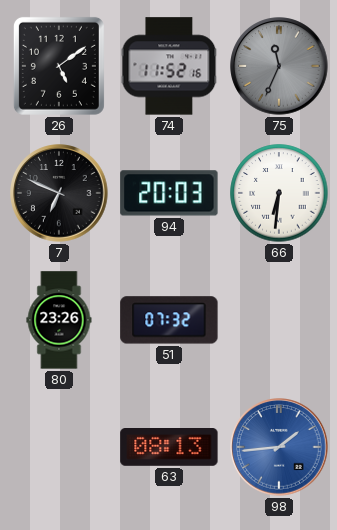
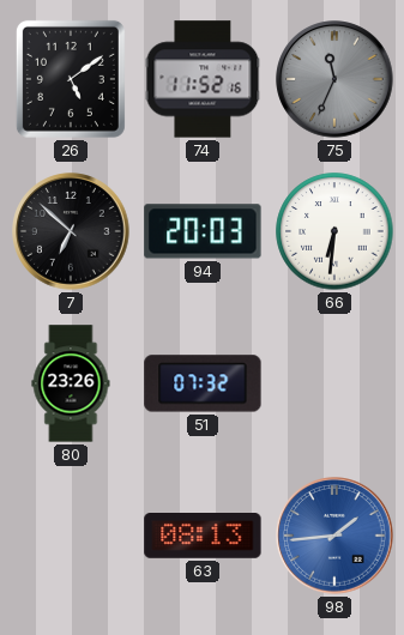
7: 6:49 -> 6:52 (71, 231)
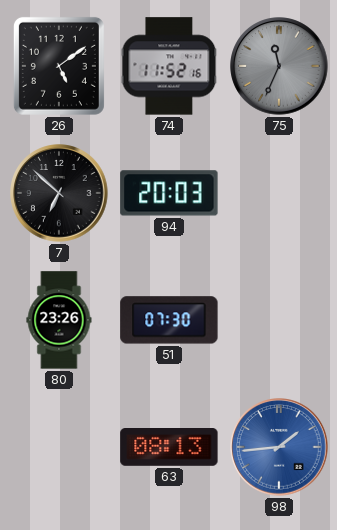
66: 6:31 -> none (334, 231)
51: 07:32 -> 07:30 (169, 320)
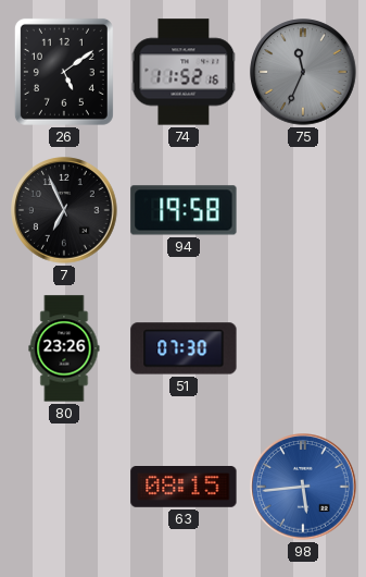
7: 6:52 -> 6:56 (64, 210)
94: 20:03 -> 19:58 (184, 210)
63: 08:13 -> 08:15 (184, 488)
98: 1:44 -> 5:44 (303, 487)
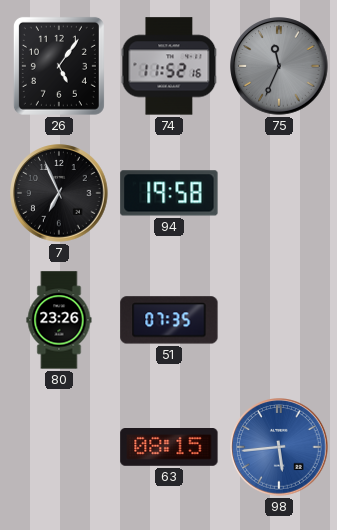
26: 5:09 -> 5:06 (59, 66)
51: 07:30 -> 07:35 (169, 320)
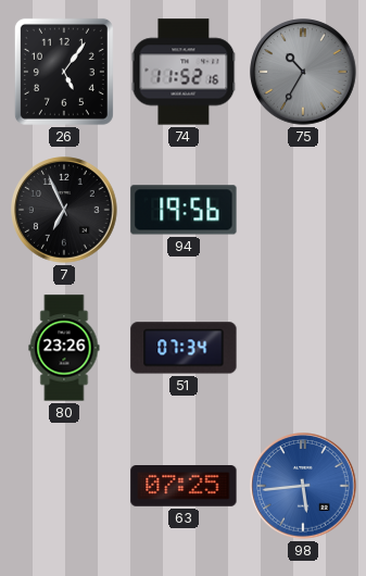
75: 11:34 -> 10:35 (303, 72)
94: 19:58 -> 19:56 (184, 210)
51: 07:35 -> 07:34 (184, 348)
63: 08:15 -> 07:25 (184, 487)
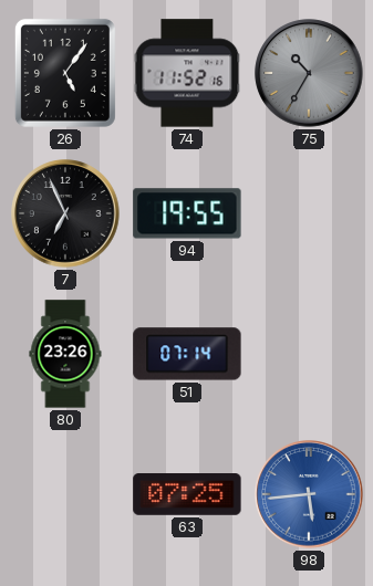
94: 19:56 -> 19:55 (187, 213)
51: 07:34 -> 07:14 (187, 354)
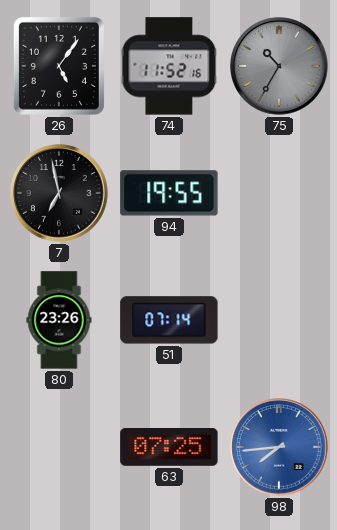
7: 6:56 -> 6:58 (59, 193)
98: 5:44 -> 7:44 (279, 447)
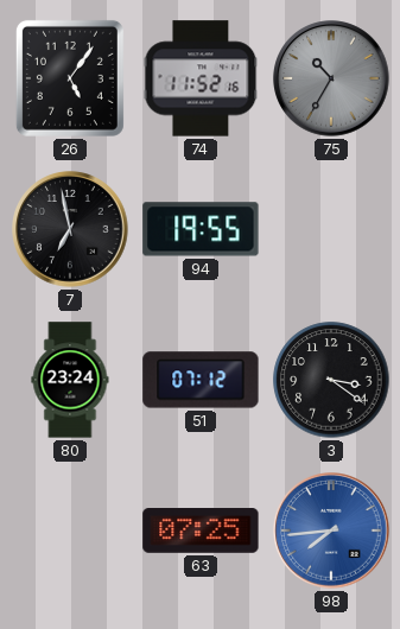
80: 23:26 -> 23:24 (70, 380)
51: 07:14 -> 07:12 (201, 380)
3: none -> 3:21 (331, 380)
